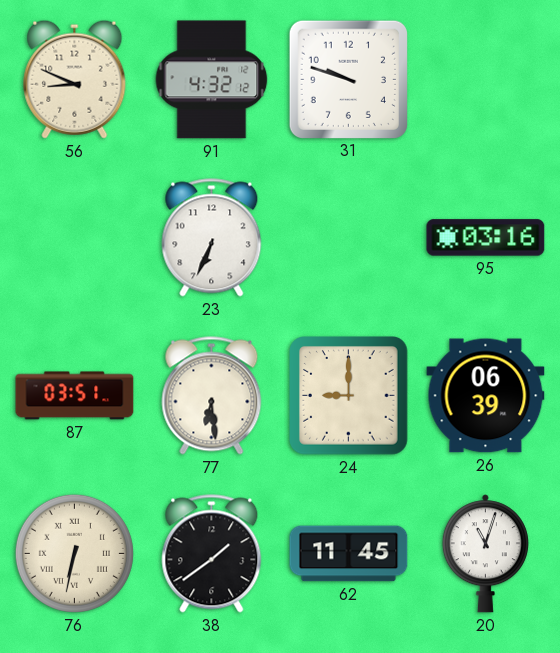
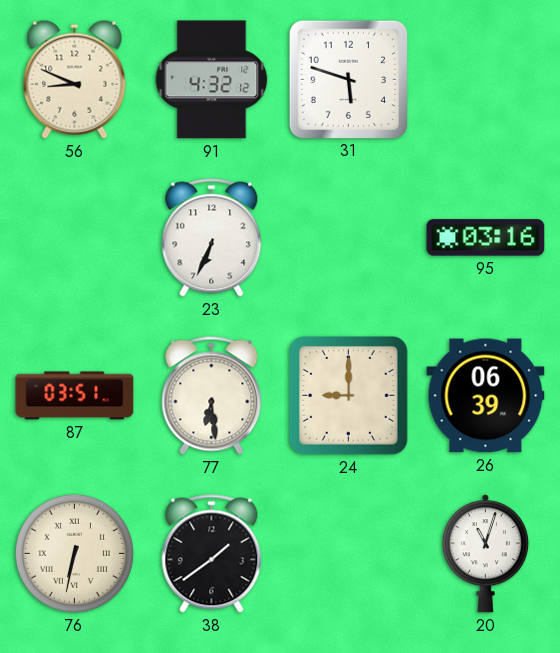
31: 9:48 -> 5:48 (348, 79)
62: 11:45 -> none (349, 554)
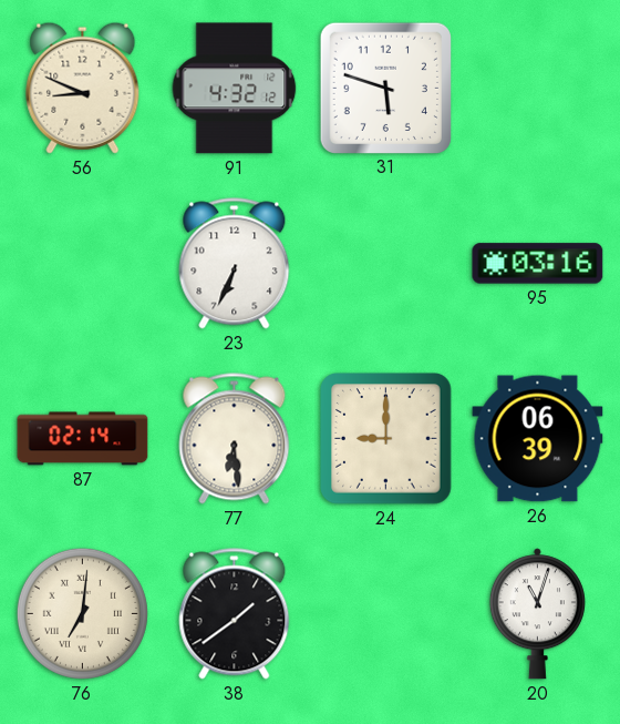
87: 03:51 -> 02:14 (83, 439)
76: 6:32 -> 7:01 (82, 613)
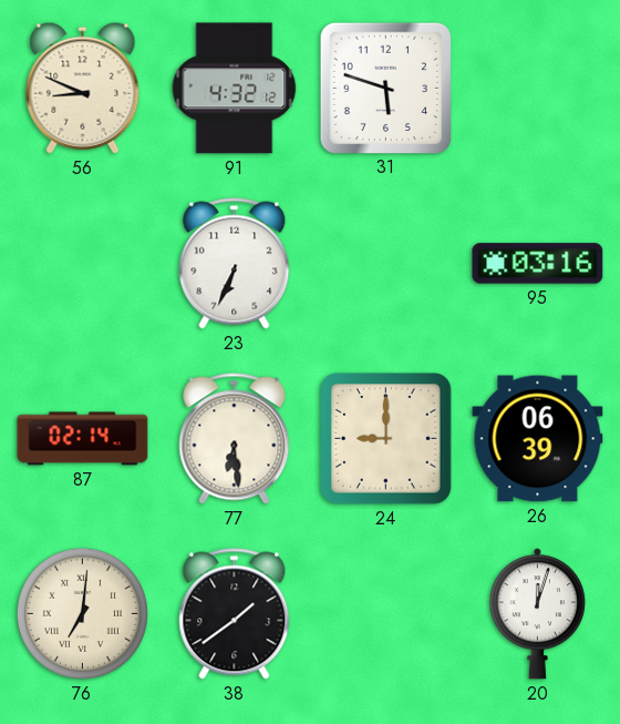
20: 11:03 -> 12:03 (537, 614)
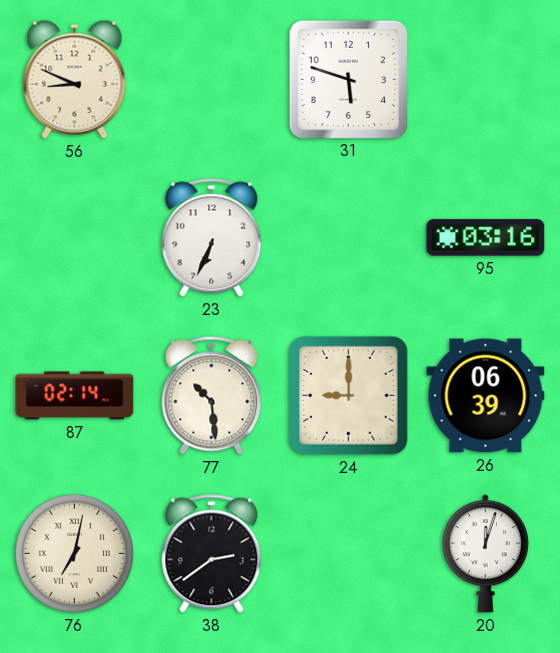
91: 4:32 -> none (235, 89)
77: 6:29 -> 10:29 (212, 396)
76: 7:01 -> 7:02 (74, 553)
38: 1:39 -> 2:39 (212, 554)
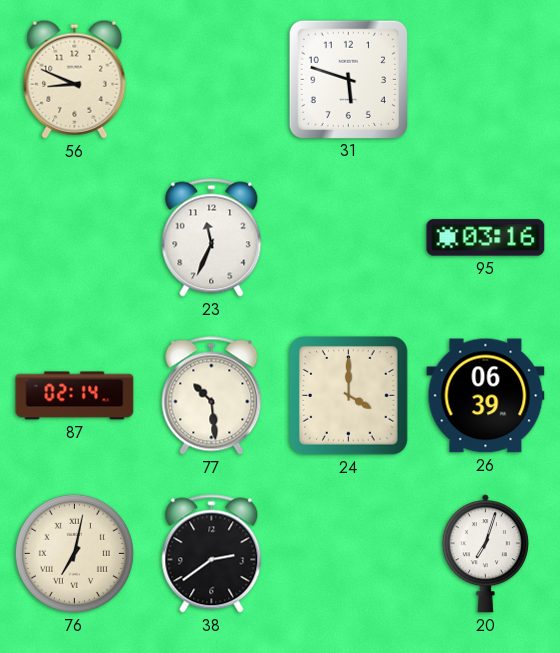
23: 6:34 -> 11:34 (212, 238)
24: 9:00 -> 4:00 (349, 396)
20: 12:03 -> 7:03 (485, 554)
